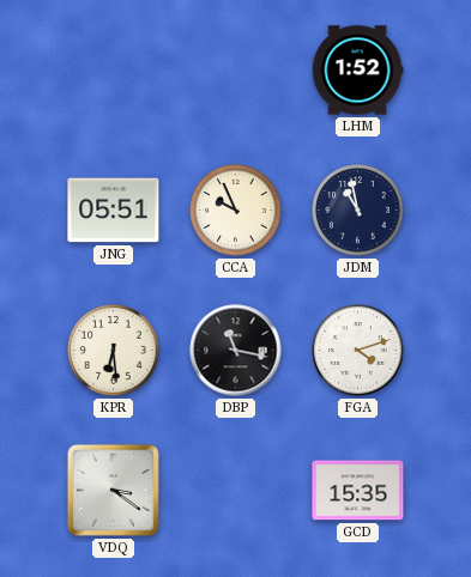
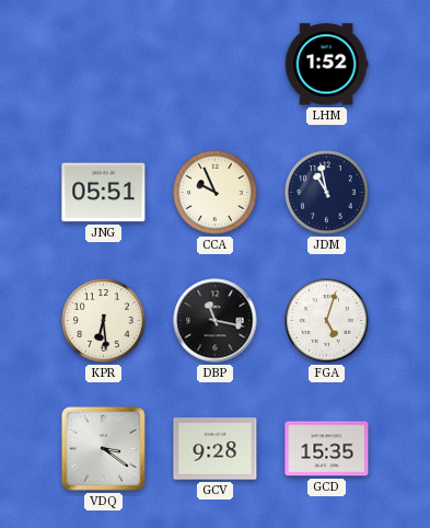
FGA: 4:12 -> 5:03 (327, 321)
GCV: none -> 9:28 (216, 449)
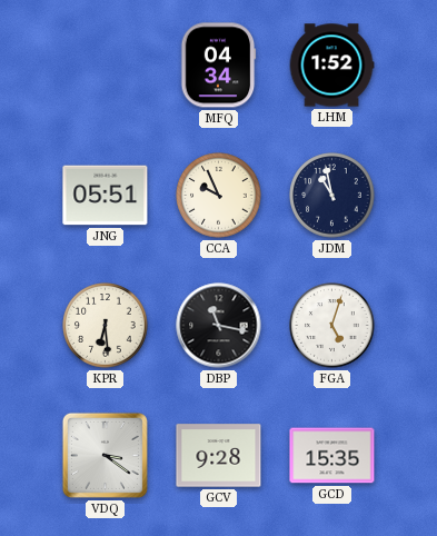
MFQ: none -> 04:34 (218, 66)
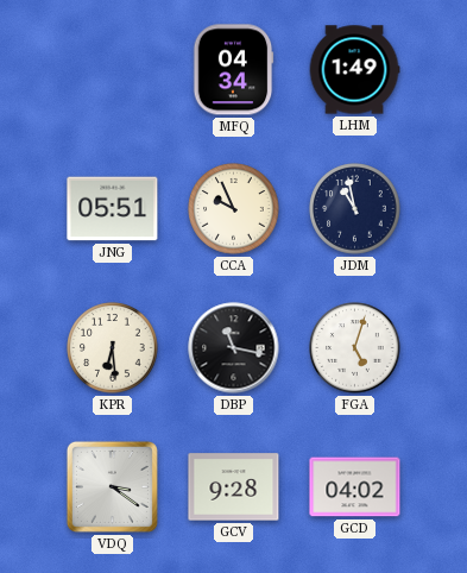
LHM: 1:52 -> 1:49 (354, 70)
GCD: 15:35 -> 04:02 (355, 487)
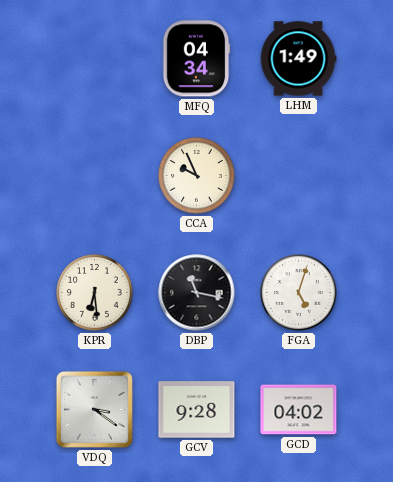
JNG: 05:51 -> none (113, 209)
JDM: 10:58 -> none (355, 209)
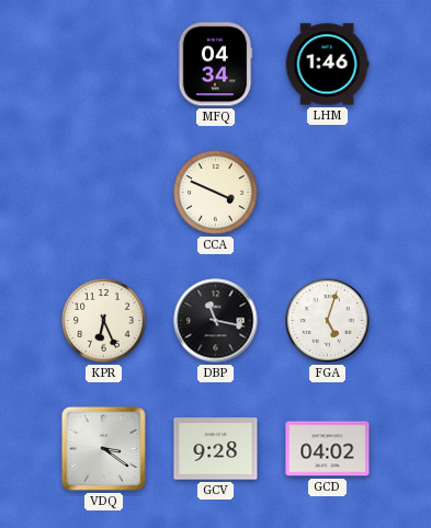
LHM: 1:49 -> 1:46 (327, 65)
CCA: 9:56 -> 3:49 (216, 193)
KPR: 6:29 -> 6:26 (104, 321)
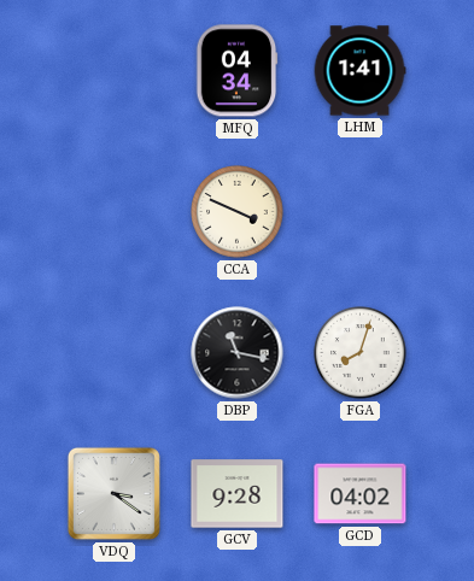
LHM: 1:46 -> 1:41 (359, 71)
KPR: 6:26 -> none (104, 321)
FGA: 5:03 -> 8:03 (361, 353)
